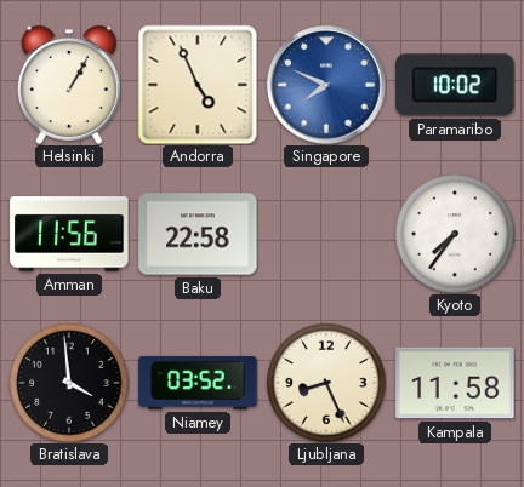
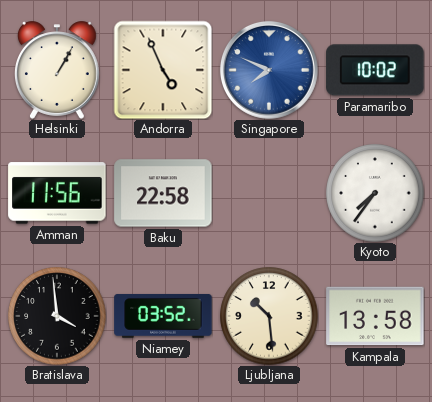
Ljubljana: 8:26 -> 10:29 (269, 316)
Kampala: 11:58 -> 13:58 (375, 316)
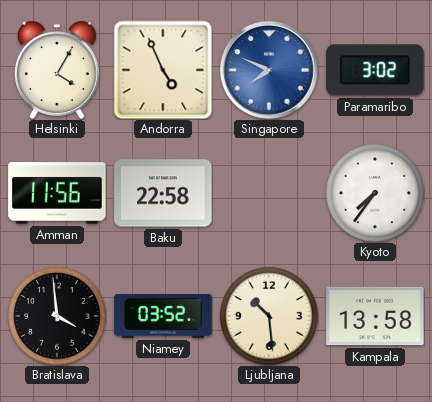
Helsinki: 1:05 -> 4:05 (57, 70)
Paramaribo: 10:02 -> 3:02 (375, 70)
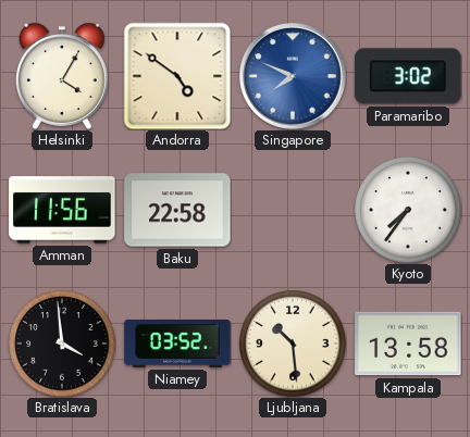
Andorra: 4:56 -> 4:51 (177, 76)
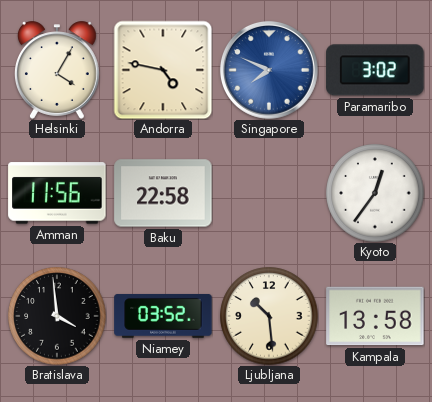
Andorra: 4:51 -> 4:47 (163, 70)
Kyoto: 7:36 -> 12:36 (375, 193)
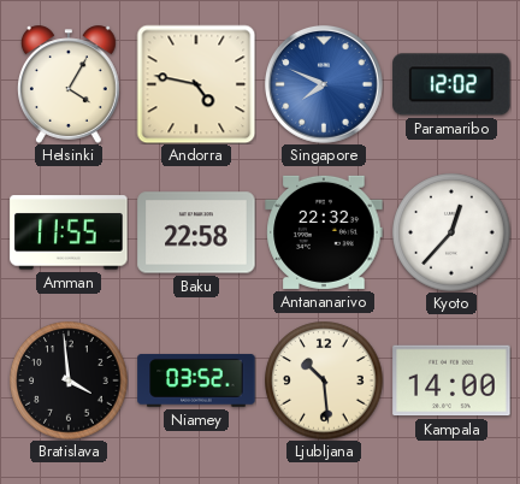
Paramaribo: 3:02 -> 12:02 (451, 84)
Amman: 11:56 -> 11:55 (69, 232)
Antananarivo: none -> 22:32 (324, 232)
Kyoto: 12:36 -> 12:37 (451, 232)
Kampala: 13:58 -> 14:00 (451, 380)
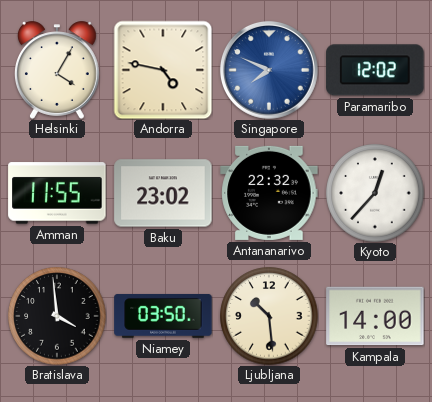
Baku: 22:58 -> 23:02 (163, 193)
Niamey: 03:52 -> 03:50 (163, 316)
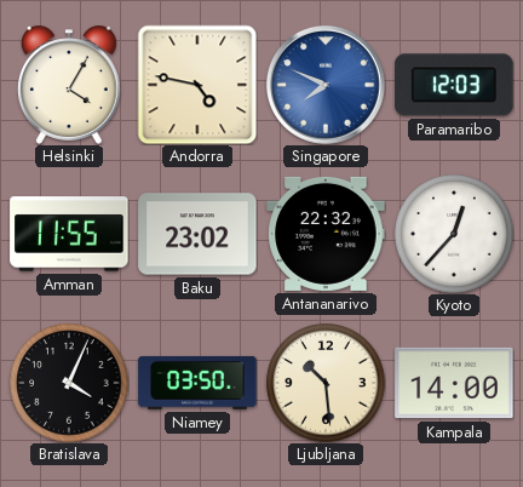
Paramaribo: 12:02 -> 12:03 (454, 85)
Bratislava: 3:59 -> 4:04 (69, 383)
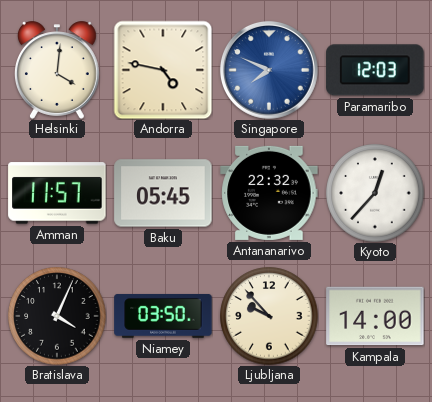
Helsinki: 4:05 -> 4:01 (57, 70)
Amman: 11:55 -> 11:57 (57, 193)
Baku: 23:02 -> 05:45 (163, 193)
Ljubljana: 10:29 -> 9:53 (269, 316)
